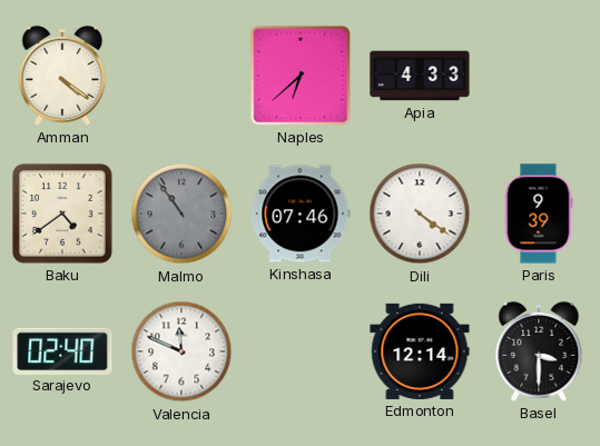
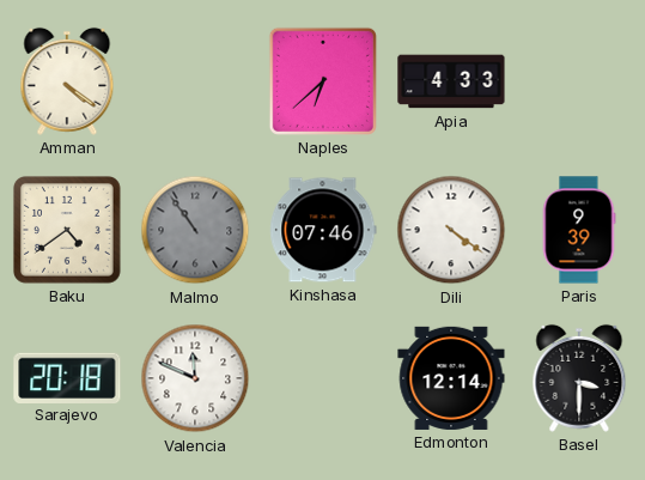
Sarajevo: 02:40 -> 20:18 (67, 377)
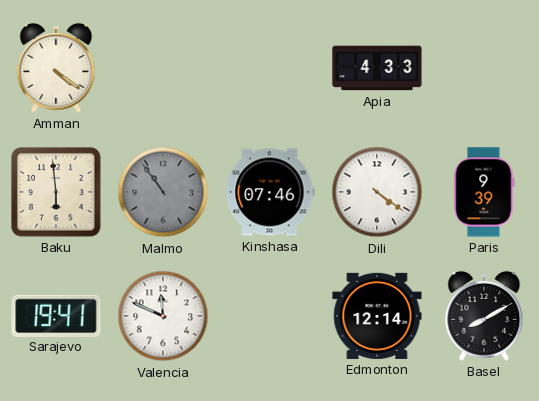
Naples: 6:38 -> none (323, 81)
Baku: 4:39 -> 5:59 (56, 192)
Sarajevo: 20:18 -> 19:41 (56, 315)
Basel: 3:30 -> 8:10 (484, 316)
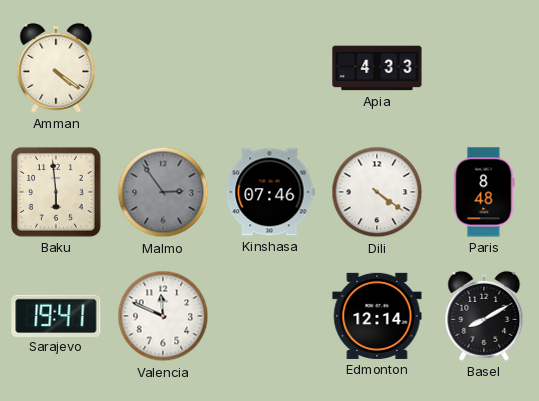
Malmo: 10:54 -> 2:54 (163, 192)
Paris: 9:39 -> 8:48 (484, 192)
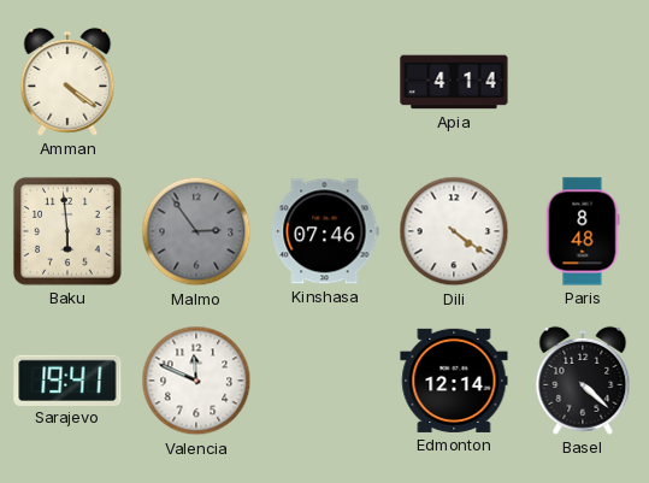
Apia: 4:33 -> 4:14 (454, 82)
Basel: 8:10 -> 4:22 (583, 381)
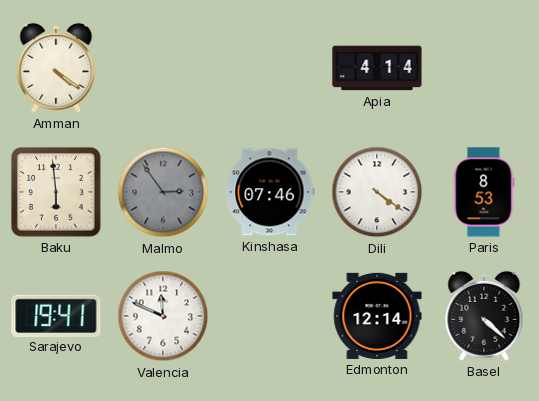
Paris: 8:48 -> 8:53 (484, 192)
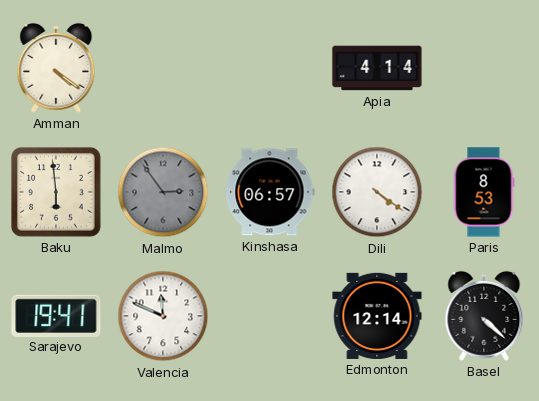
Kinshasa: 07:46 -> 06:57 (270, 192)
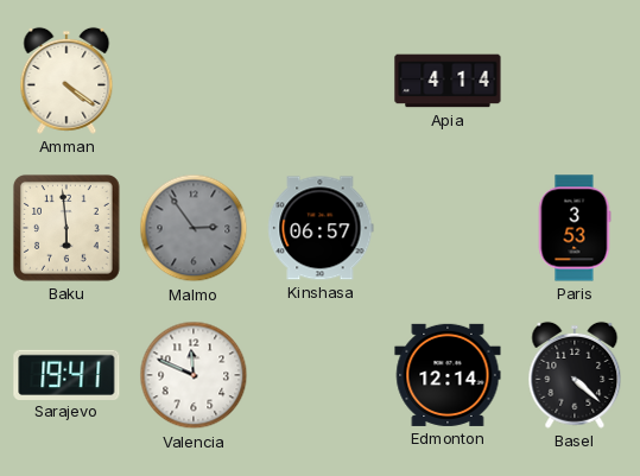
Dili: 4:21 -> none (377, 192)
Paris: 8:53 -> 3:53 (575, 228)
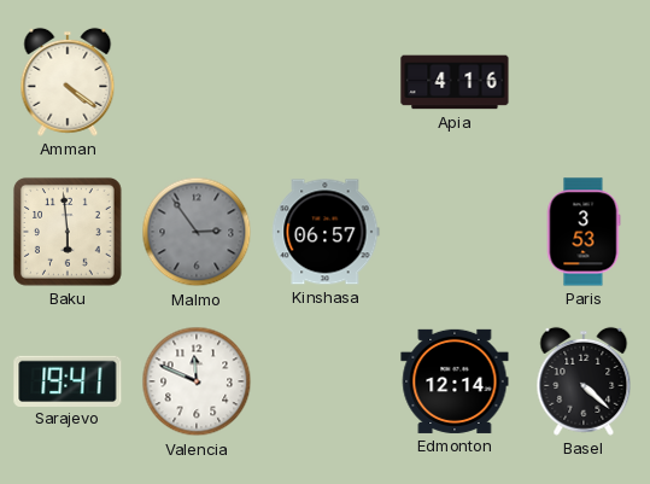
Apia: 4:14 -> 4:16 (455, 82)
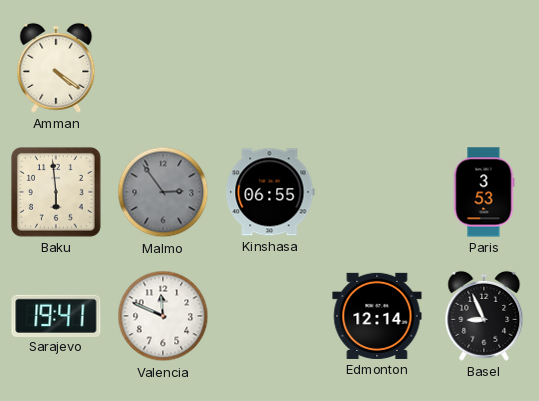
Apia: 4:16 -> none (455, 82)
Kinshasa: 06:57 -> 06:55 (270, 192)
Basel: 4:22 -> 8:56 (484, 316)
